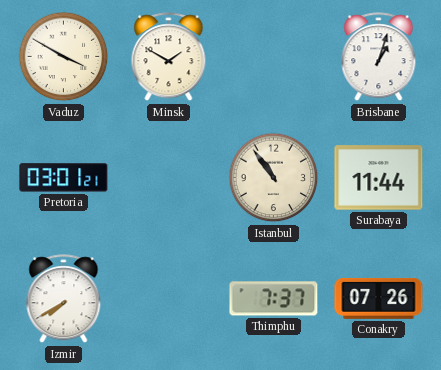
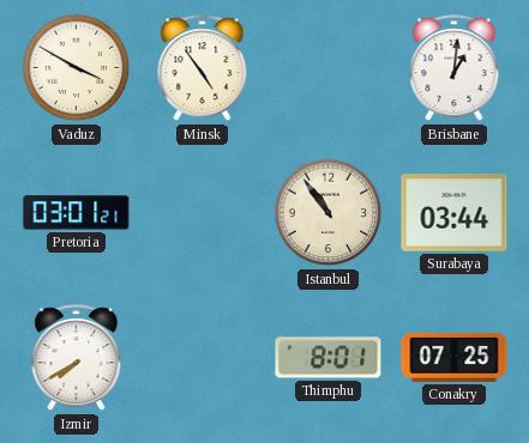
Minsk: 1:50 -> 4:54 (203, 68)
Brisbane: 1:03 -> 1:01 (455, 68)
Surabaya: 11:44 -> 03:44 (455, 213)
Thimphu: 7:37 -> 8:01 (329, 358)
Conakry: 07:26 -> 07:25 (455, 357)
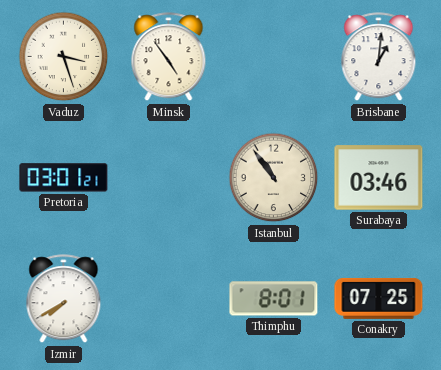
Vaduz: 3:50 -> 3:27 (64, 57)
Surabaya: 03:44 -> 03:46 (379, 178)
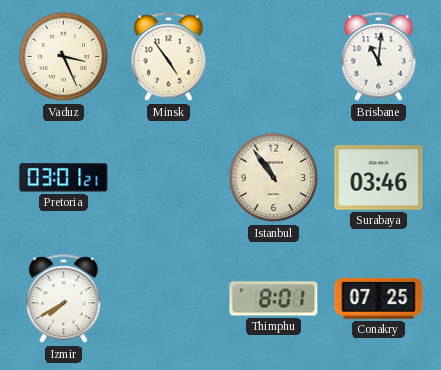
Vaduz: 3:27 -> 3:26 (64, 57)
Brisbane: 1:01 -> 11:01 (379, 57)
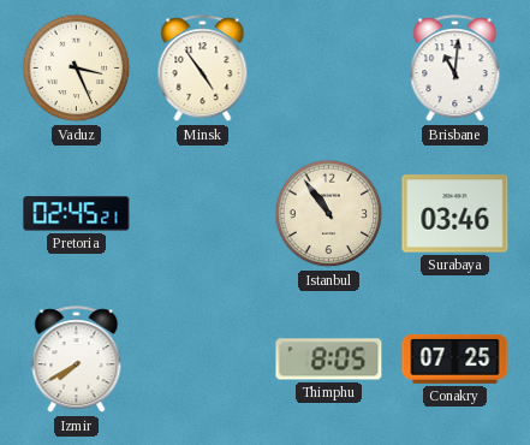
Pretoria: 03:01 -> 02:45 (77, 214)
Thimphu: 8:01 -> 8:05 (329, 360)
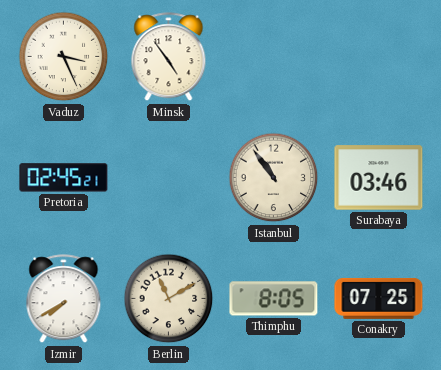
Brisbane: 11:01 -> none (455, 69)
Berlin: none -> 11:10 (169, 299)
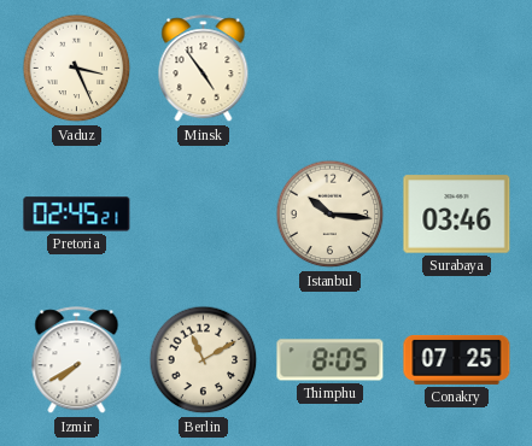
Istanbul: 10:54 -> 10:16 (331, 215)
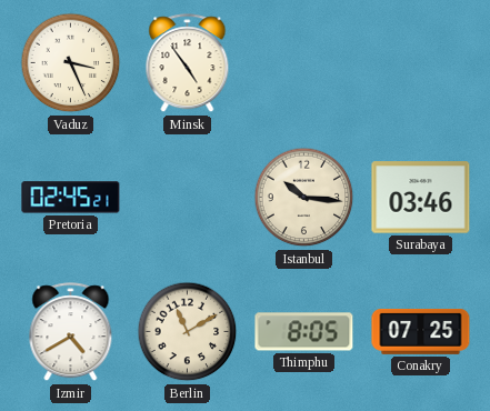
Izmir: 7:40 -> 4:40 (71, 332)
